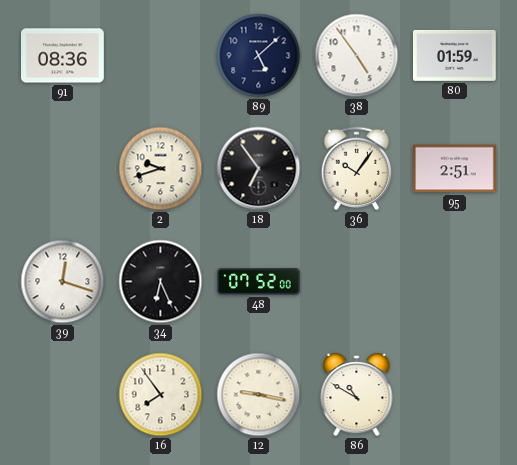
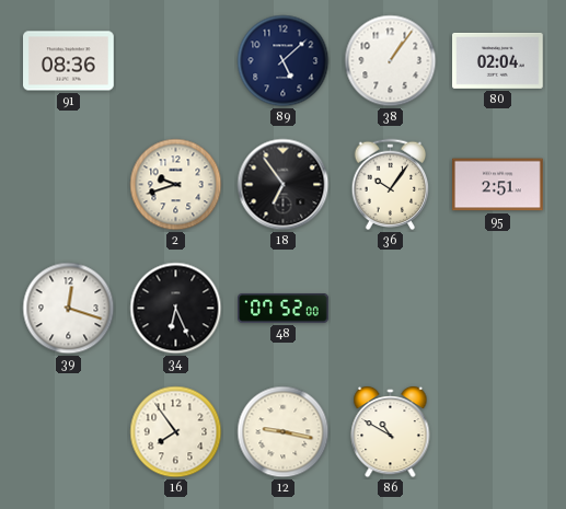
38: 4:54 -> 1:06 (391, 61)
80: 01:59 -> 02:04 (498, 60)
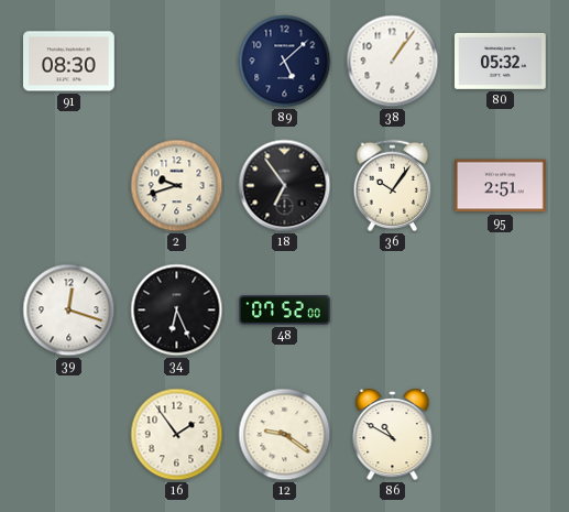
91: 08:36 -> 08:30 (69, 62)
80: 02:04 -> 05:32 (501, 61)
16: 7:54 -> 1:54 (177, 435)
12: 9:17 -> 9:21 (285, 435)
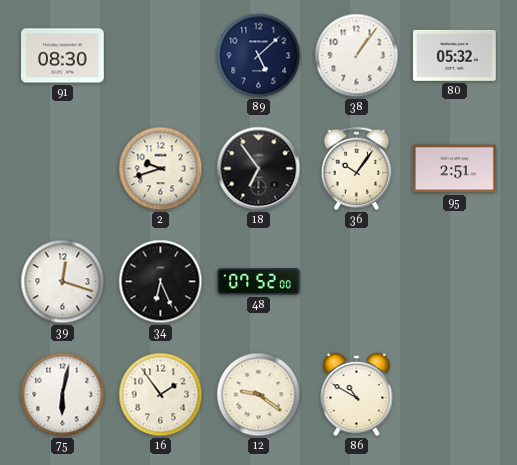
75: none -> 6:02 (63, 395)
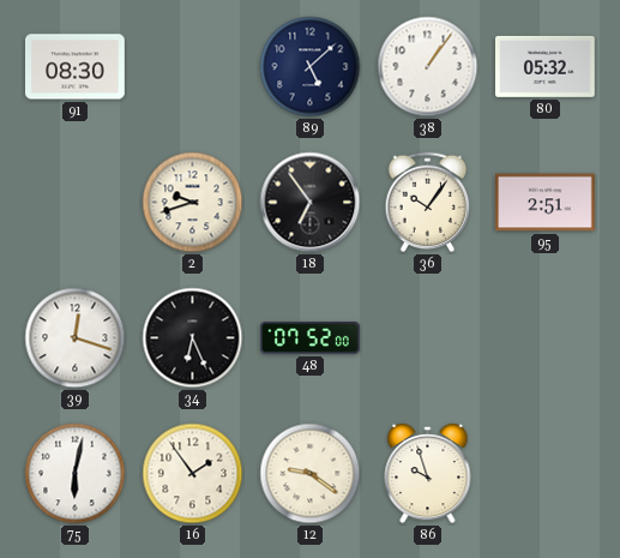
86: 10:50 -> 9:57 (428, 474)
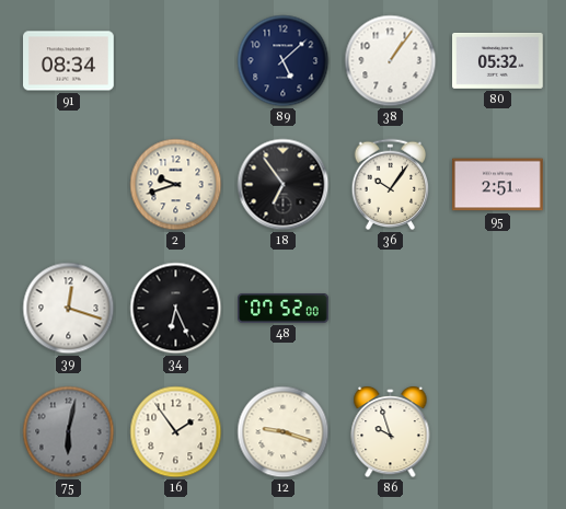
91: 08:30 -> 08:34 (69, 61)
75 dial: white -> grey (69, 432)
12: 9:21 -> 9:18 (284, 432)
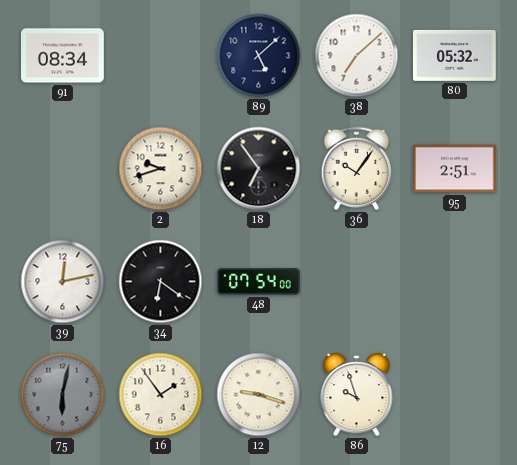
38: 1:06 -> 7:08 (357, 56)
39: 12:18 -> 12:13 (63, 282)
34: 6:26 -> 6:21 (161, 282)
48: 07:52 -> 07:54 (259, 282)
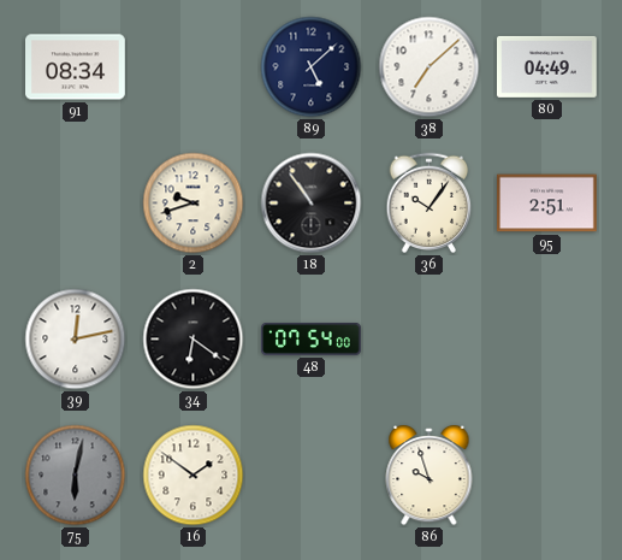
80: 05:32 -> 04:49 (547, 66)
18: 6:54 -> 10:54 (312, 204)
16: 1:54 -> 1:51 (194, 476)
12: 9:18 -> none (259, 395)
